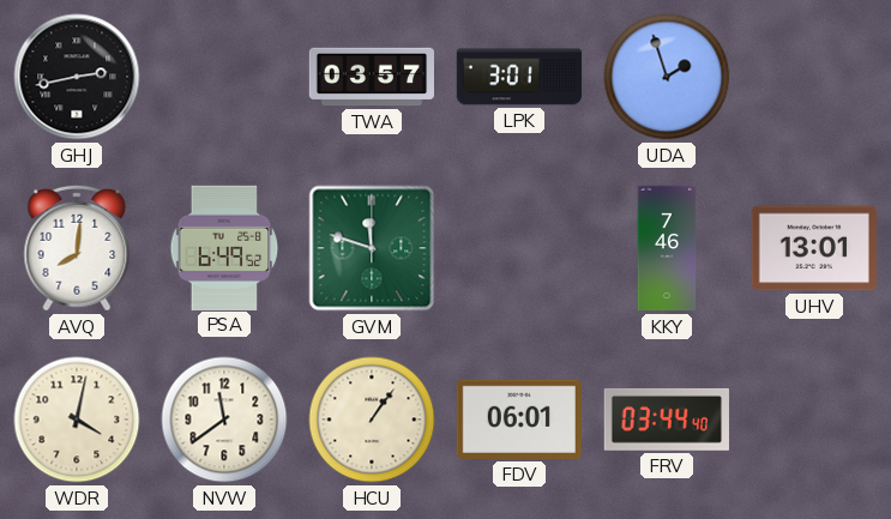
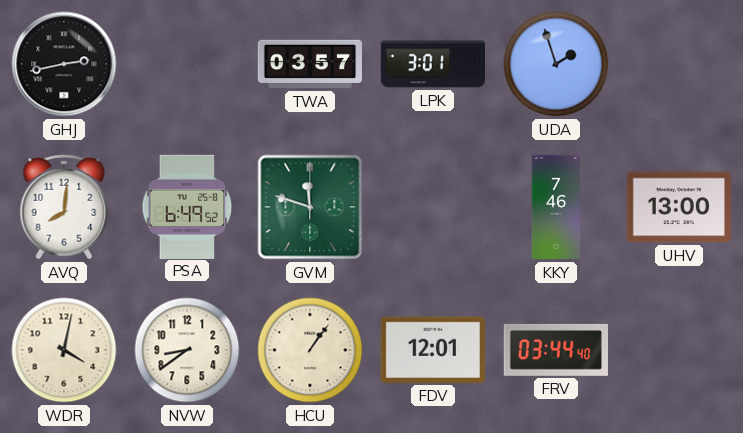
UHV: 13:01 -> 13:00 (679, 207)
NVW: 11:39 -> 8:39 (187, 350)
FDV: 06:01 -> 12:01 (433, 350)
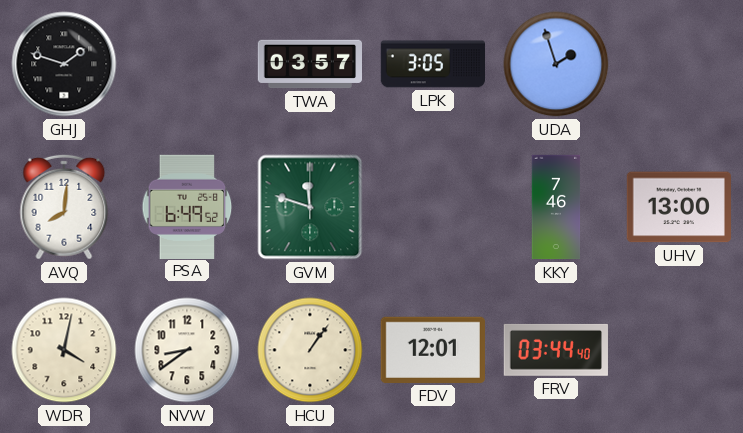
GHJ: 2:43 -> 1:48 (64, 64)
LPK: 3:01 -> 3:05 (432, 64)
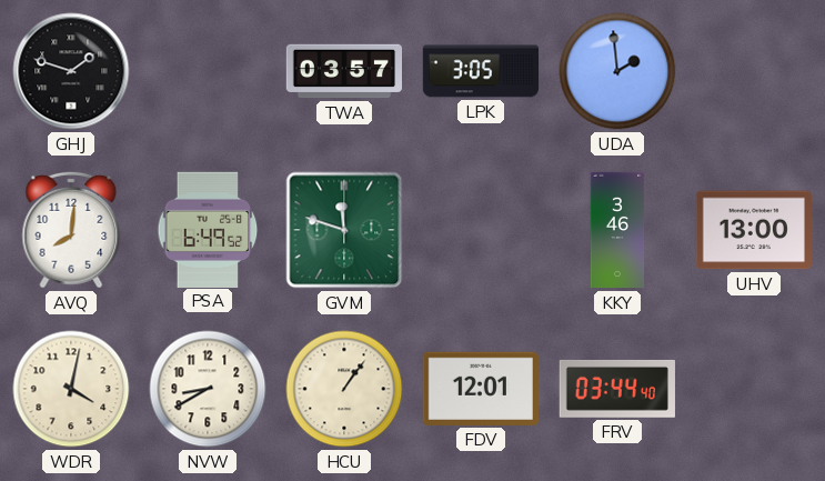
UDA: 1:57 -> 1:59 (617, 71)
KKY: 7:46 -> 3:46 (617, 230)
NVW: 8:39 -> 8:40 (208, 389)
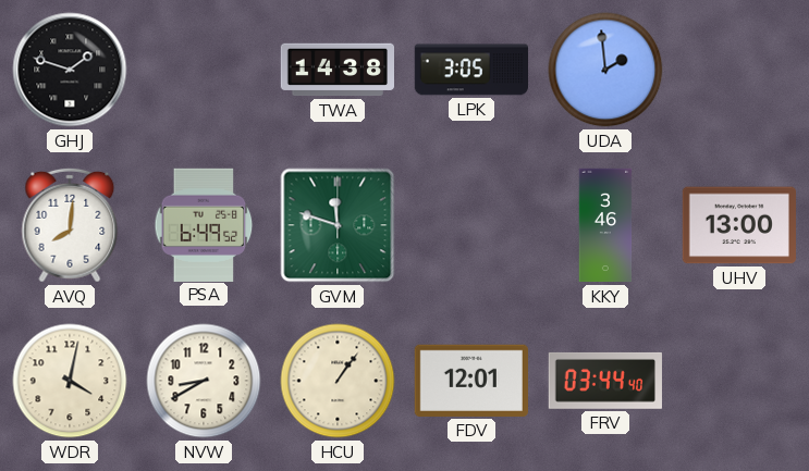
TWA: 03:57 -> 14:38 (336, 70)
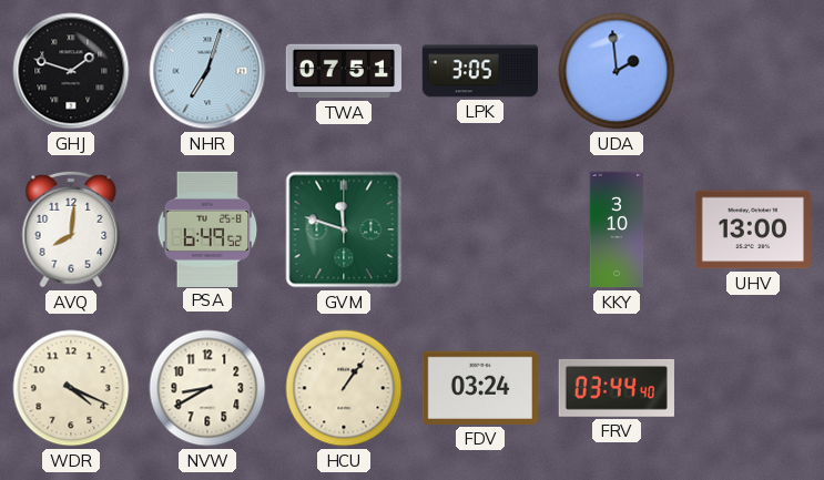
NHR: none -> 7:03 (207, 71)
TWA: 14:38 -> 07:51 (343, 71)
KKY: 3:46 -> 3:10 (617, 229)
WDR: 4:02 -> 4:19 (71, 388)
FDV: 12:01 -> 03:24 (480, 388)
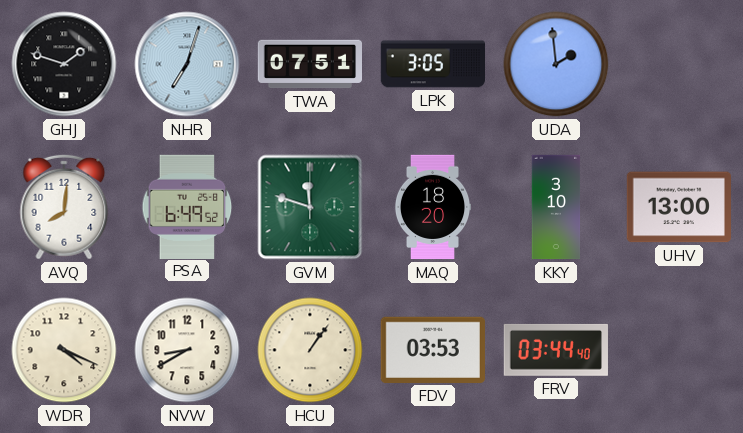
MAQ: none -> 18:20 (433, 207)
FDV: 03:24 -> 03:53 (433, 350)
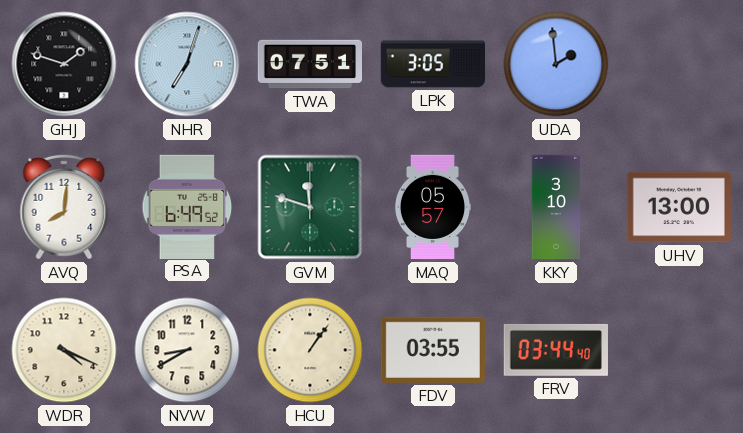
MAQ: 18:20 -> 05:57 (433, 207)
FDV: 03:53 -> 03:55 (433, 350)
